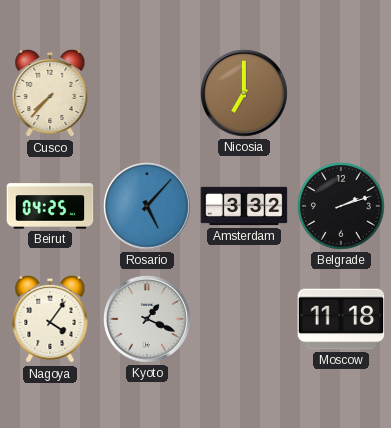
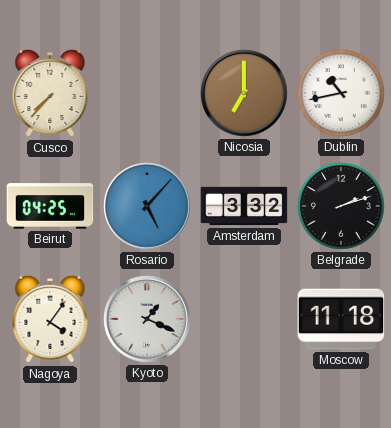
Dublin: none -> 10:43 (342, 94)
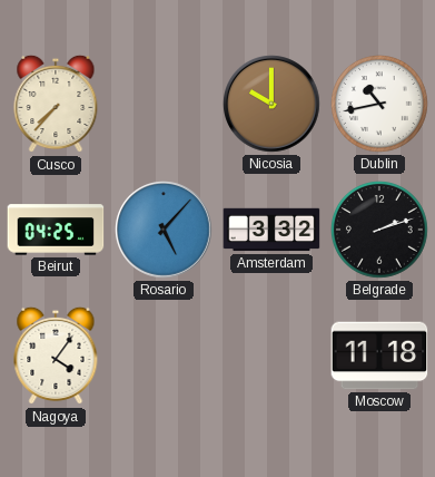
Nicosia: 7:00 -> 10:00 (271, 104)
Kyoto: 1:19 -> none (147, 319)
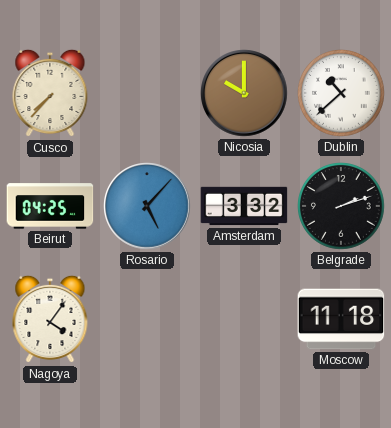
Dublin: 10:43 -> 10:38 (342, 94)
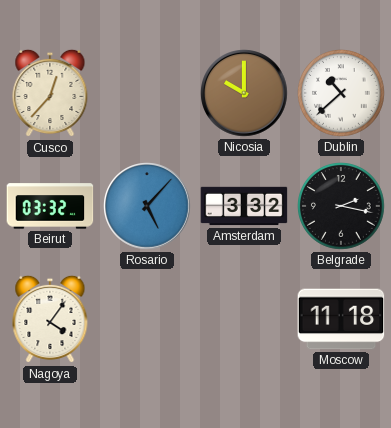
Cusco: 7:37 -> 12:37 (50, 93)
Beirut: 04:25 -> 03:32 (50, 206)
Belgrade: 2:12 -> 2:17 (342, 207)
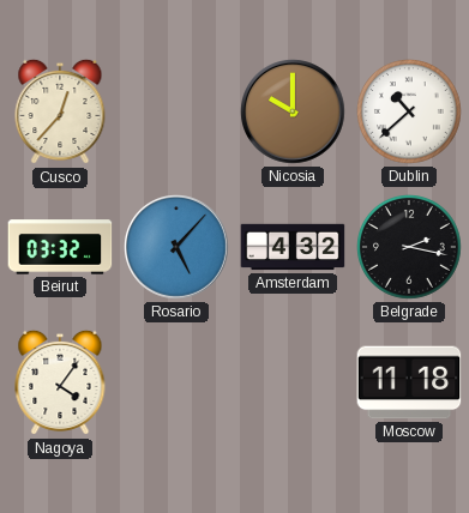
Amsterdam: 3:32 -> 4:32 (293, 247)
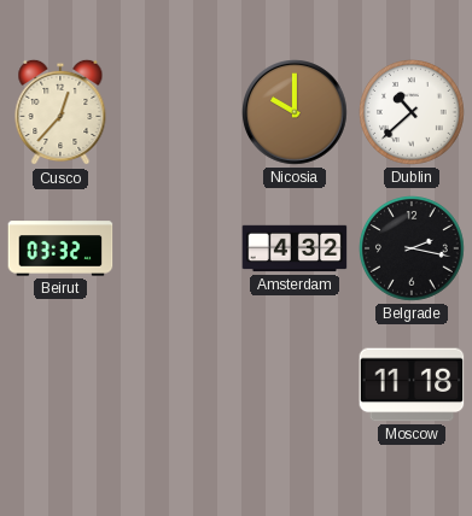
Rosario: 5:07 -> none (176, 247)
Nagoya: 4:06 -> none (60, 382)
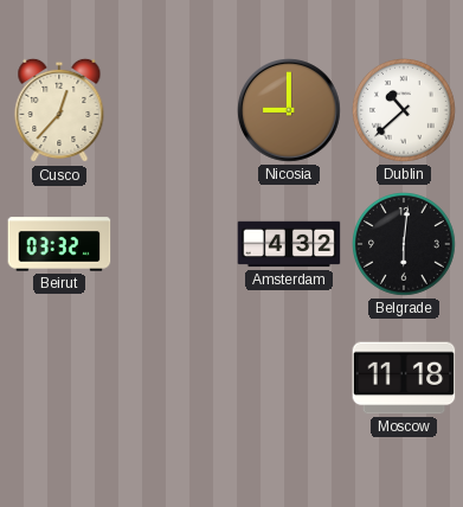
Nicosia: 10:00 -> 9:00 (289, 110)
Belgrade: 2:17 -> 6:01 (405, 245)
